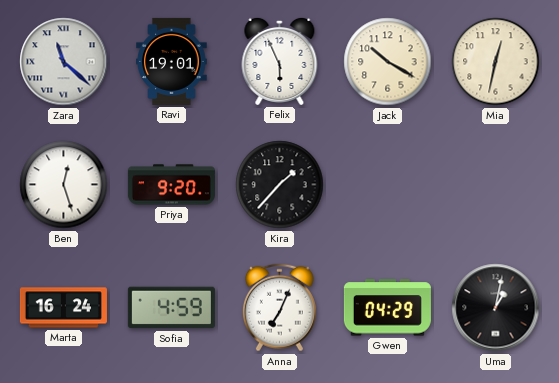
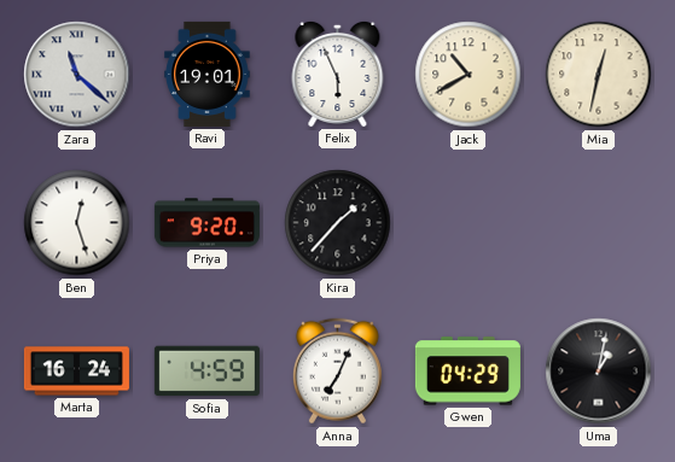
Jack: 10:20 -> 10:40 (469, 75)
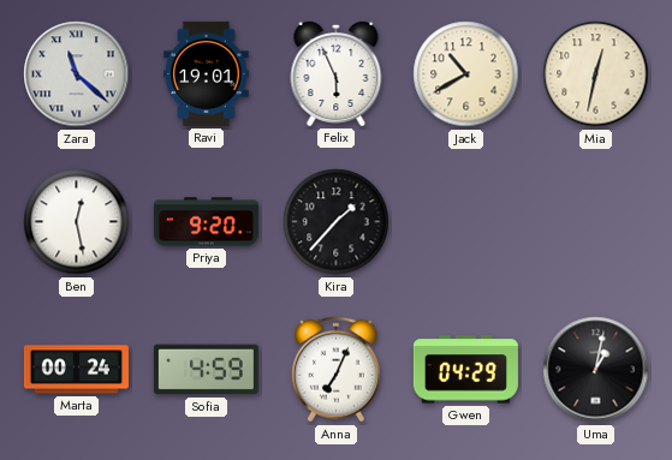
Ben: 12:27 -> 12:28 (77, 222)
Marta: 16:24 -> 00:24 (76, 370)
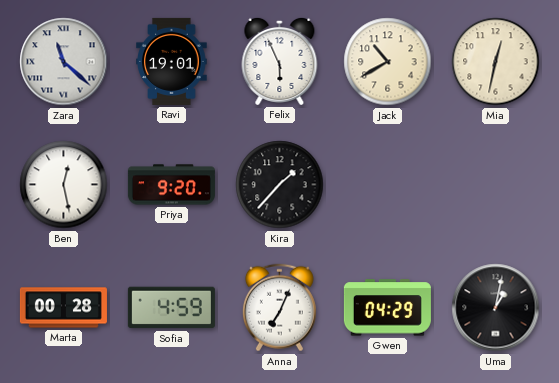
Marta: 00:24 -> 00:28 (63, 308)
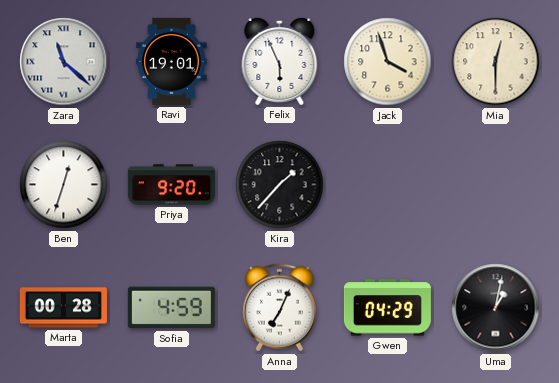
Jack: 10:40 -> 3:57 (388, 62)
Mia: 12:32 -> 12:30 (496, 62)
Ben: 12:28 -> 12:33 (64, 185)
